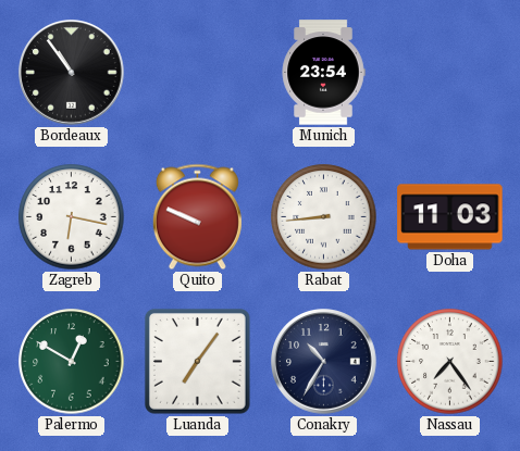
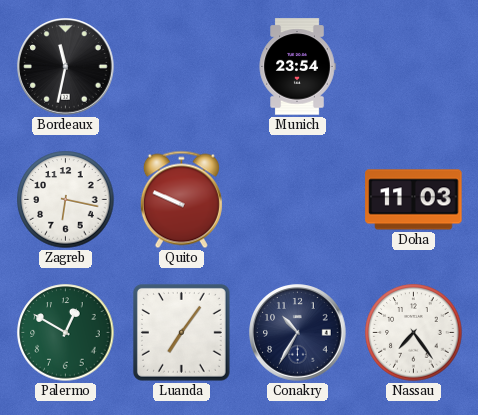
Bordeaux: 10:54 -> 11:32 (66, 67)
Rabat: 8:44 -> none (324, 217)
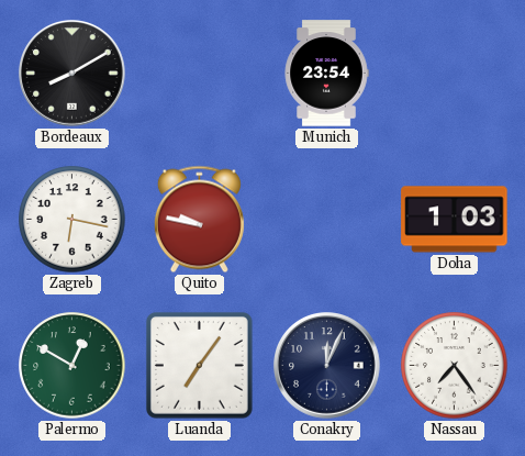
Bordeaux: 11:32 -> 8:10 (72, 74)
Quito: 9:49 -> 9:47 (199, 220)
Doha: 11:03 -> 1:03 (455, 220)
Conakry: 10:35 -> 12:04 (327, 366)
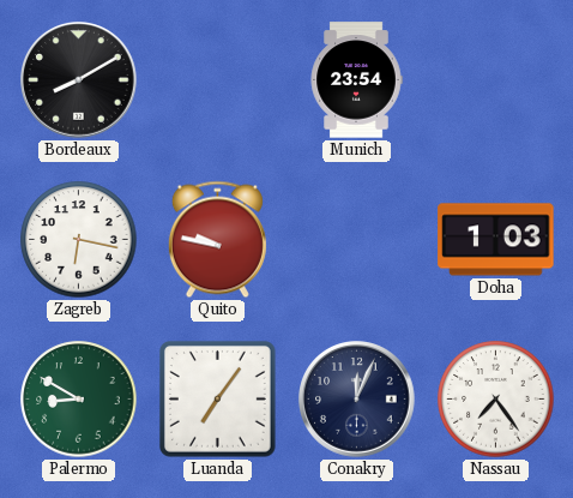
Palermo: 12:50 -> 8:50 (79, 400)
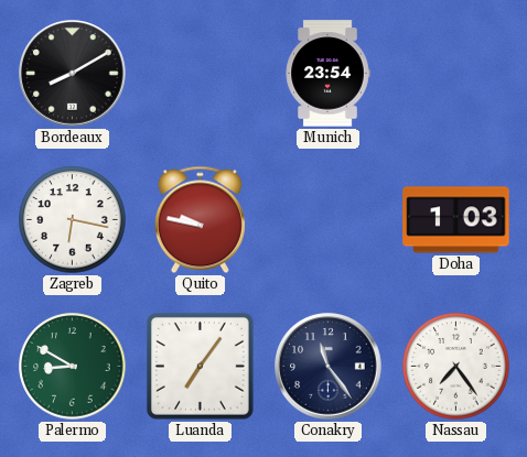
Conakry: 12:04 -> 11:24 (329, 367)
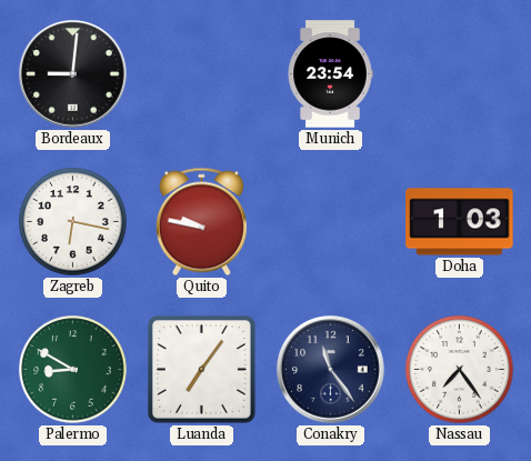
Bordeaux: 8:10 -> 9:01 (73, 74)
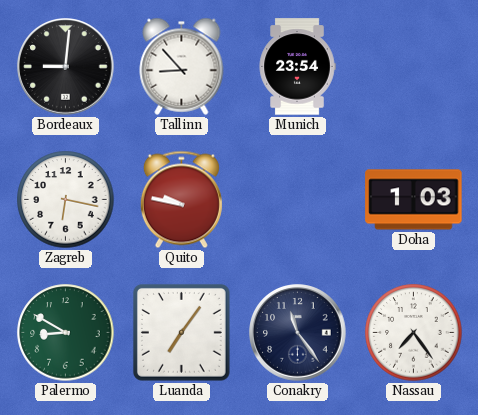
Tallinn: none -> 8:53 (182, 66)
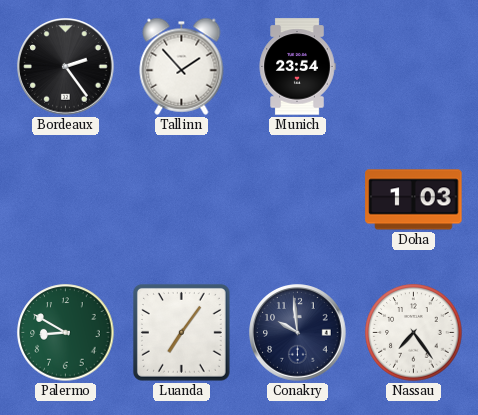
Bordeaux: 9:01 -> 2:24 (66, 67)
Tallinn: 8:53 -> 1:53 (182, 66)
Zagreb: 6:17 -> none (66, 200)
Quito: 9:47 -> none (181, 200)
Conakry: 11:24 -> 9:59 (298, 333)
